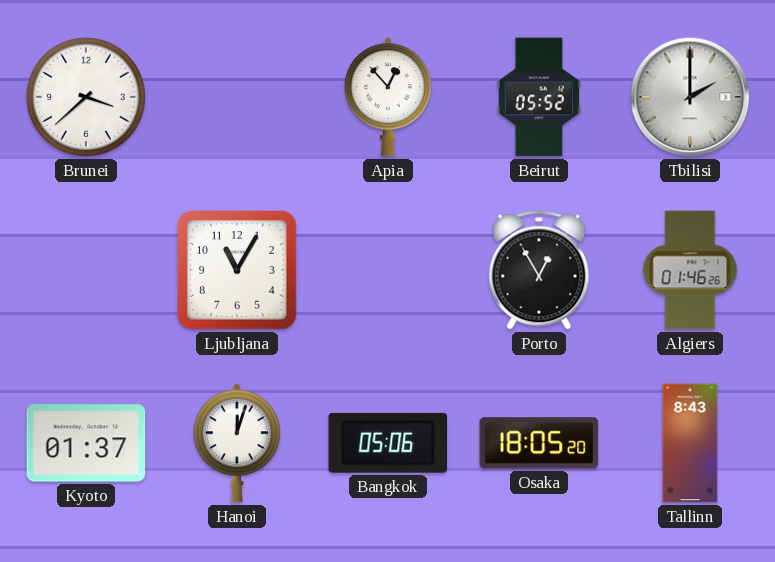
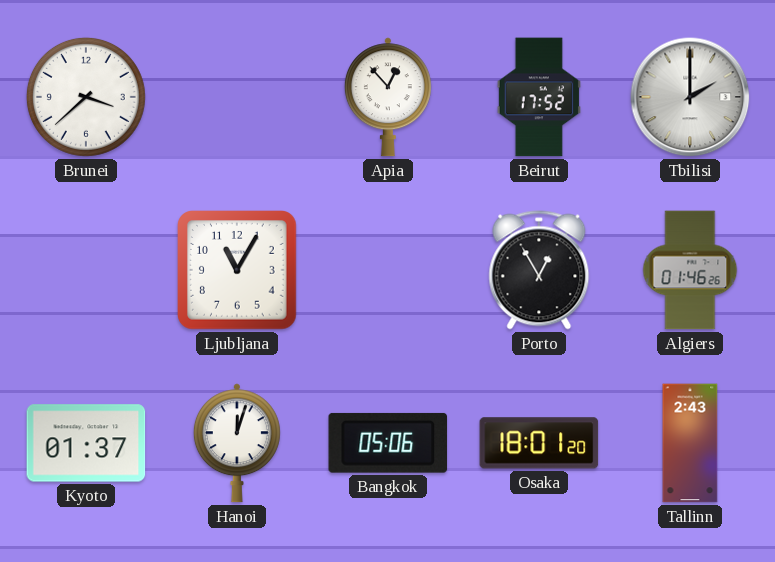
Beirut: 05:52 -> 17:52 (539, 97)
Osaka: 18:05 -> 18:01 (539, 443)
Tallinn: 8:43 -> 2:43 (690, 443)
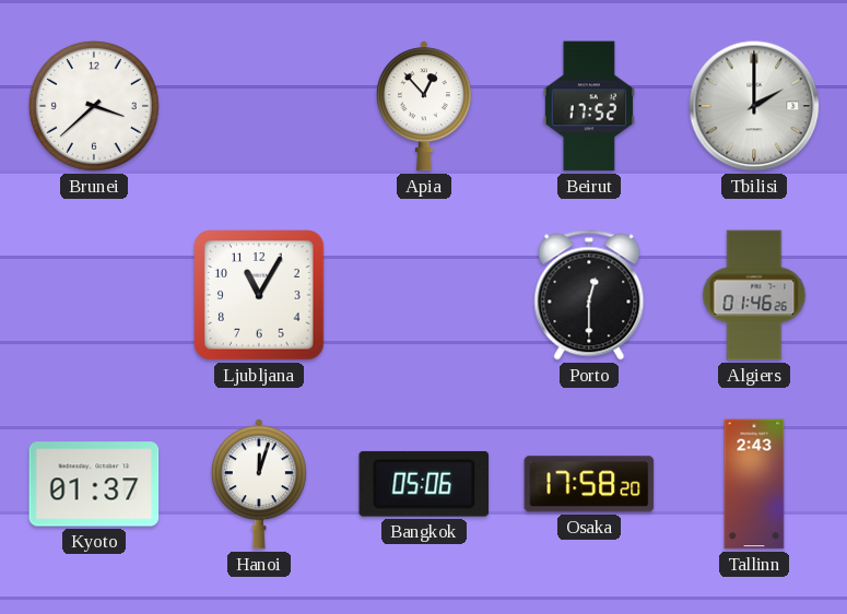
Porto: 12:55 -> 12:30 (589, 295)
Osaka: 18:01 -> 17:58 (589, 484)
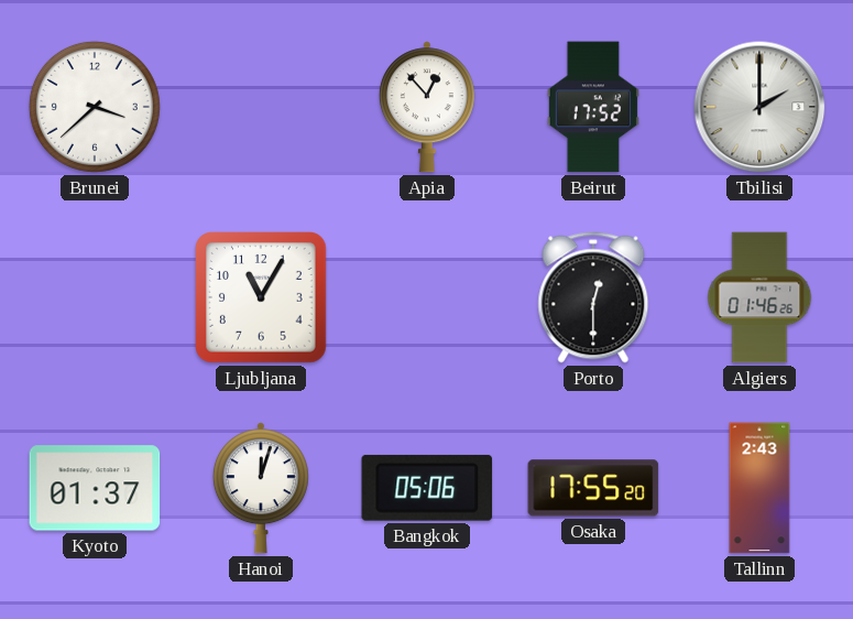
Osaka: 17:58 -> 17:55 (593, 488)
